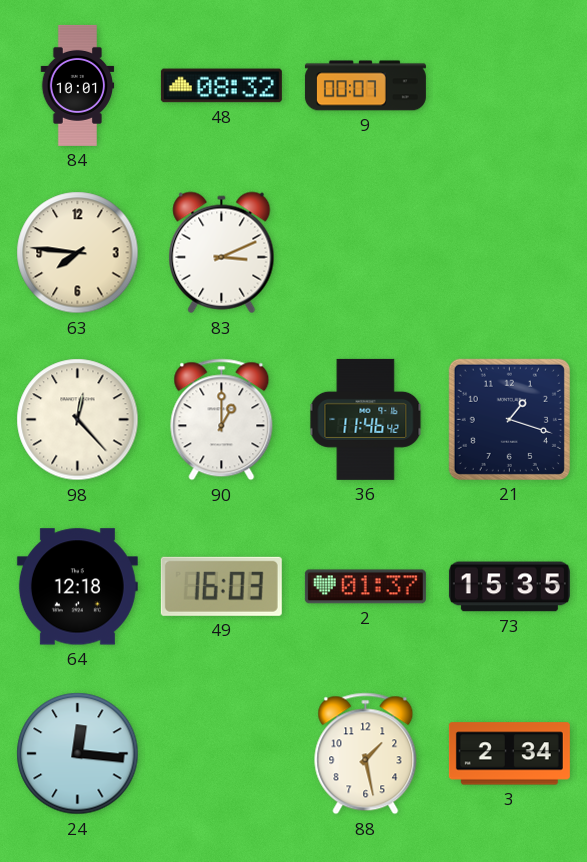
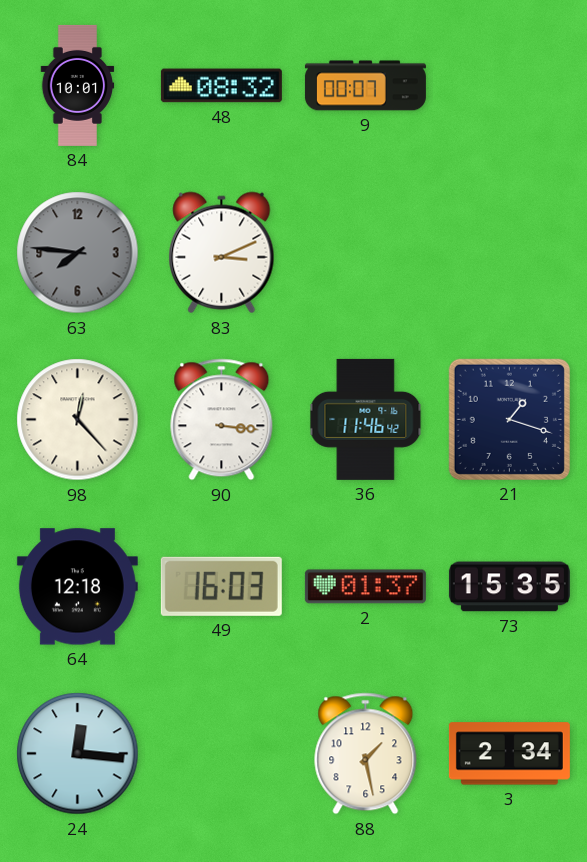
63 dial: cream -> grey (78, 253)
90: 1:00 -> 3:16 (222, 420)
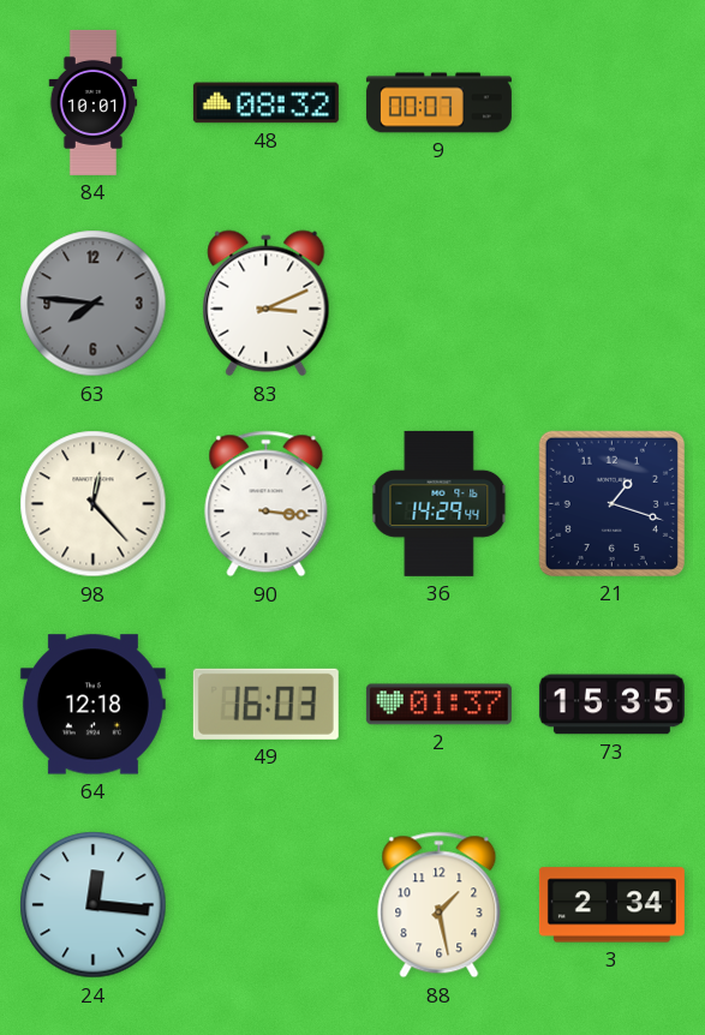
36: 11:46 -> 14:29 (440, 503)
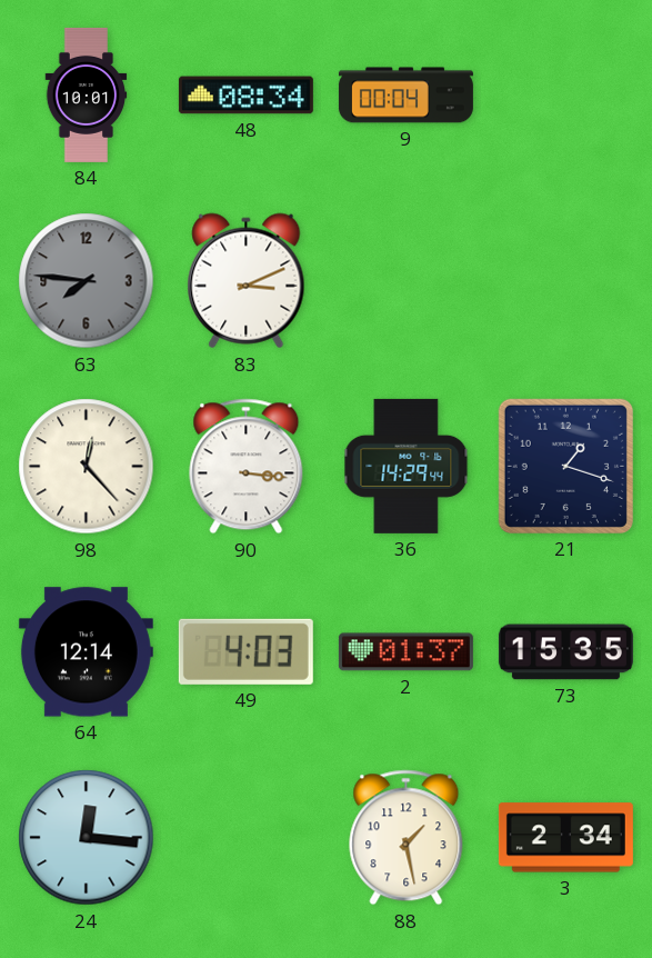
48: 08:32 -> 08:34 (245, 96)
9: 00:07 -> 00:04 (405, 96)
64: 12:18 -> 12:14 (86, 652)
49: 16:03 -> 4:03 (245, 651)
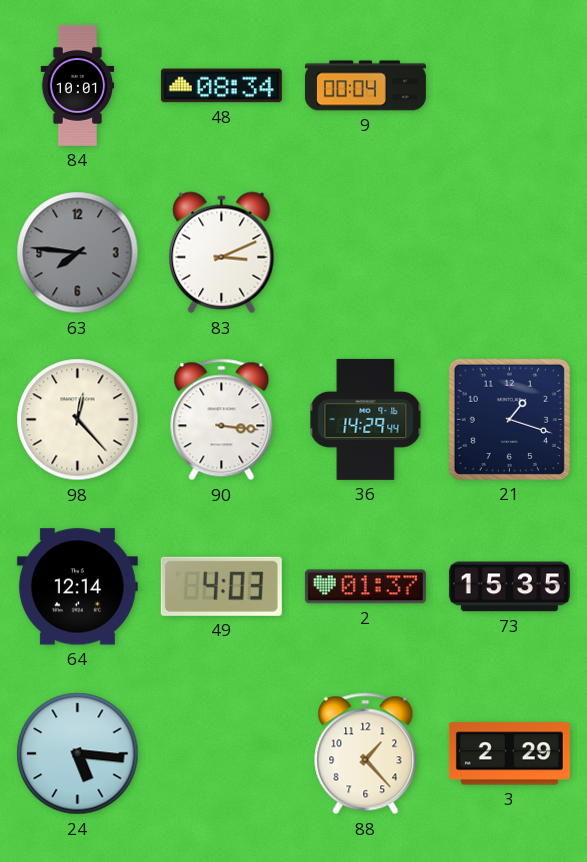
24: 12:16 -> 5:16 (78, 754)
88: 1:28 -> 1:23 (366, 754)
3: 2:34 -> 2:29 (509, 754)
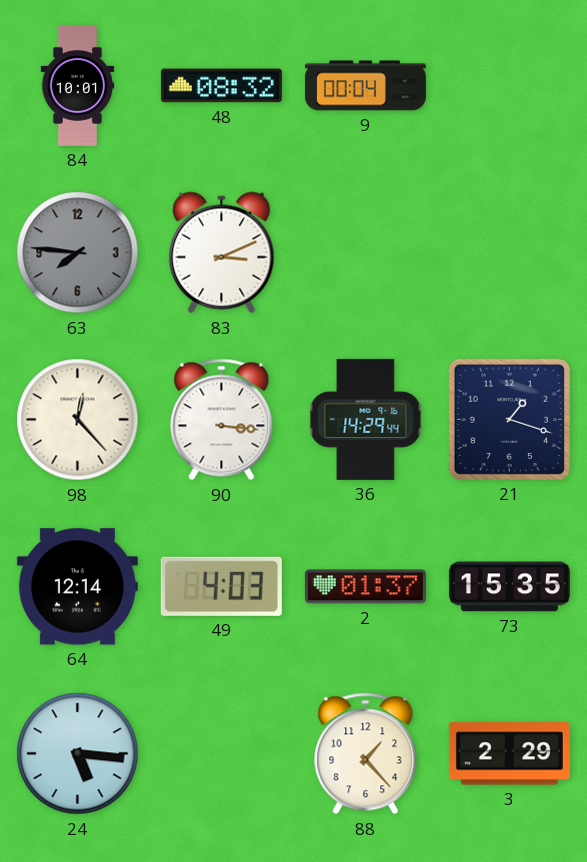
48: 08:34 -> 08:32 (221, 86)
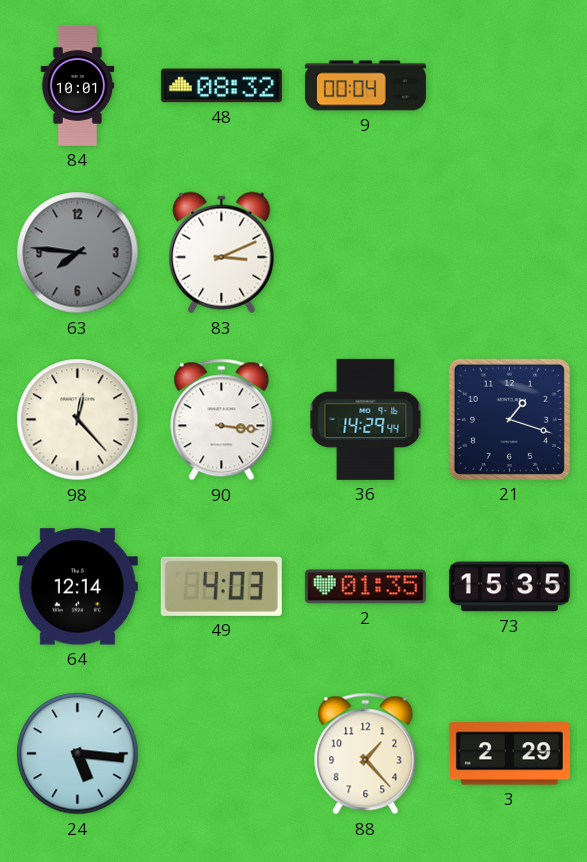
2: 01:37 -> 01:35 (365, 587)
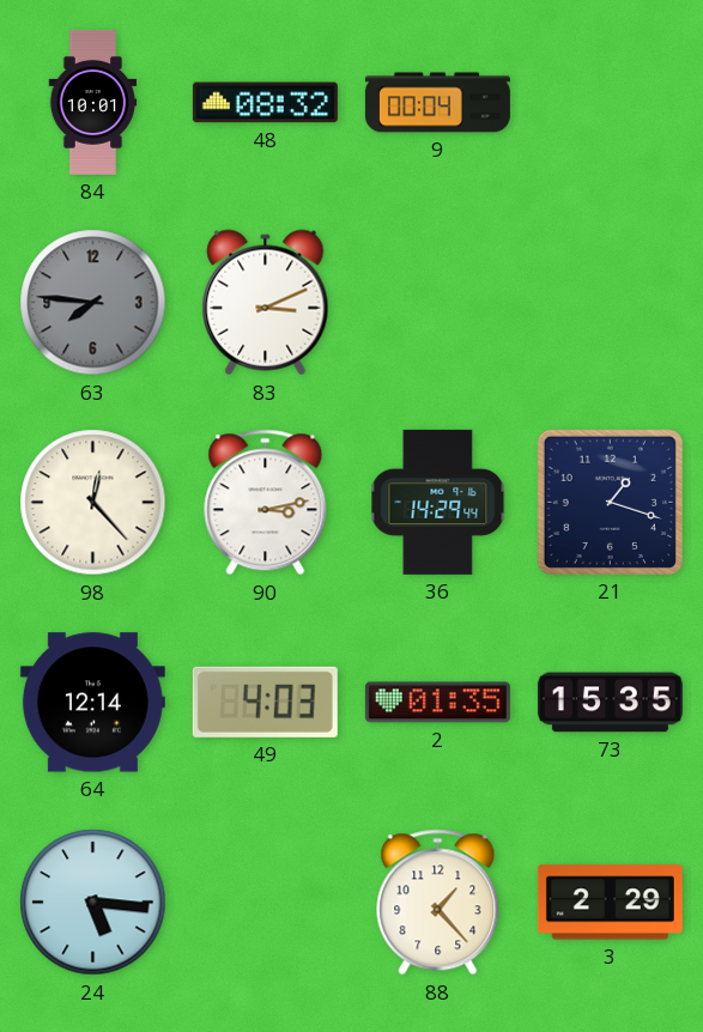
90: 3:16 -> 3:13 (266, 503)
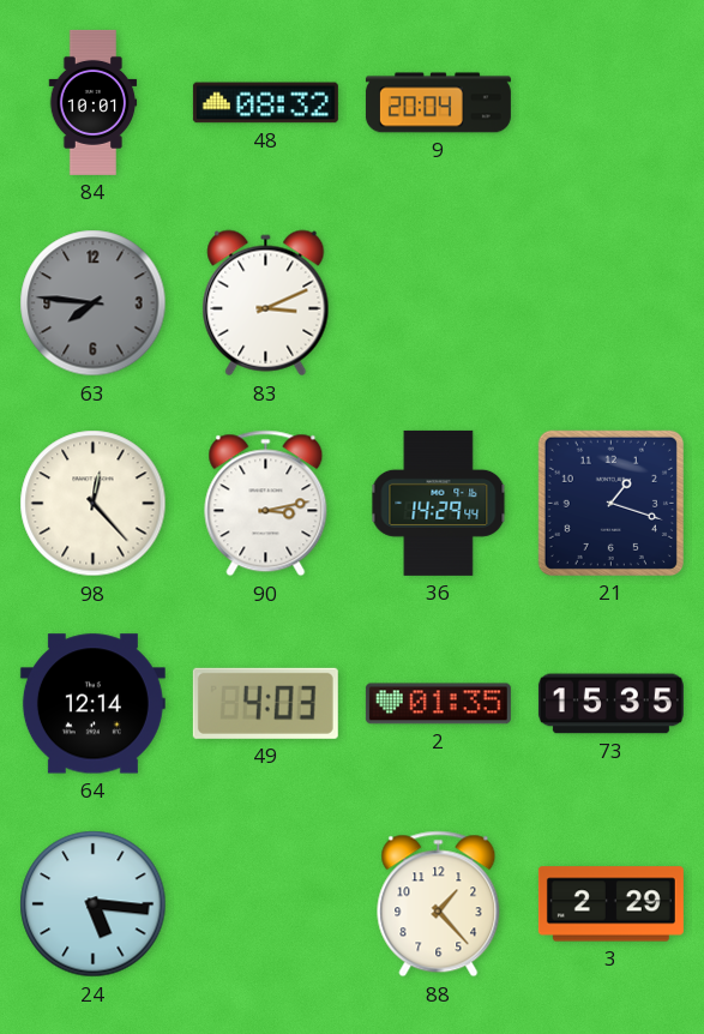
9: 00:04 -> 20:04 (438, 103)
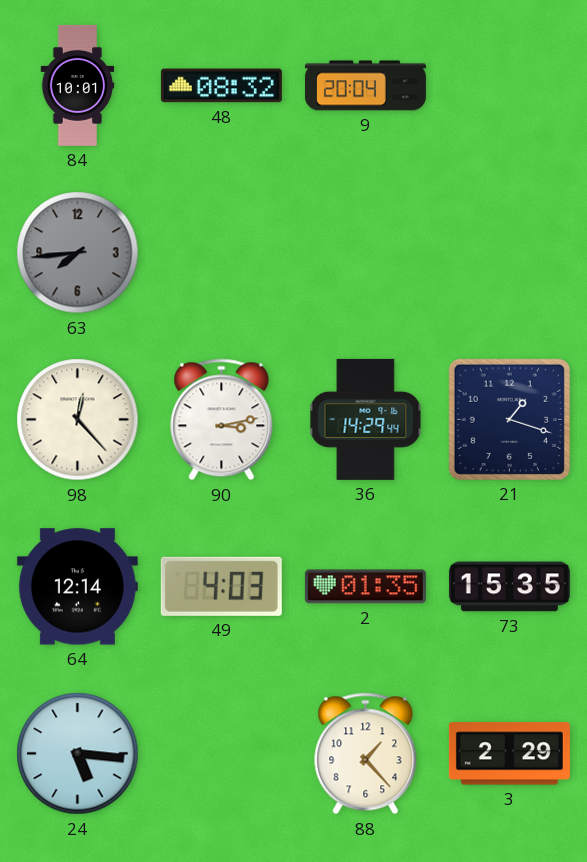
63: 7:46 -> 7:44 (78, 253)
83: 3:11 -> none (266, 303)
